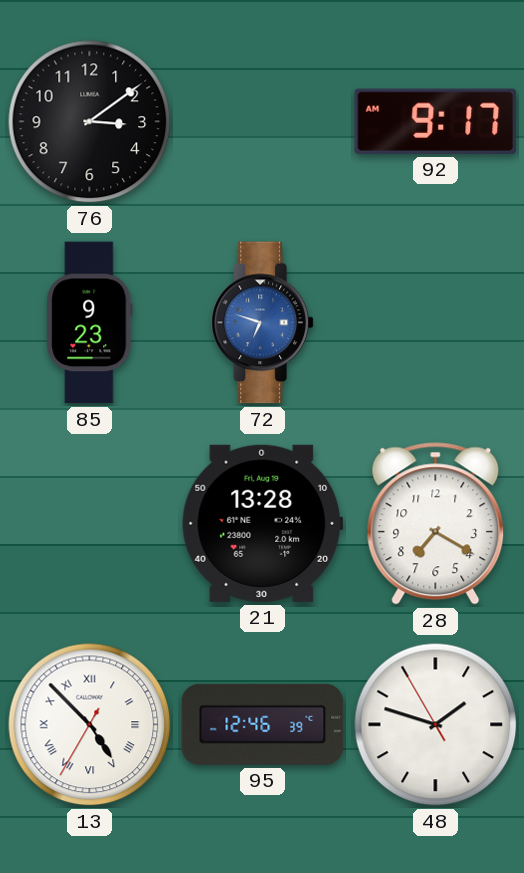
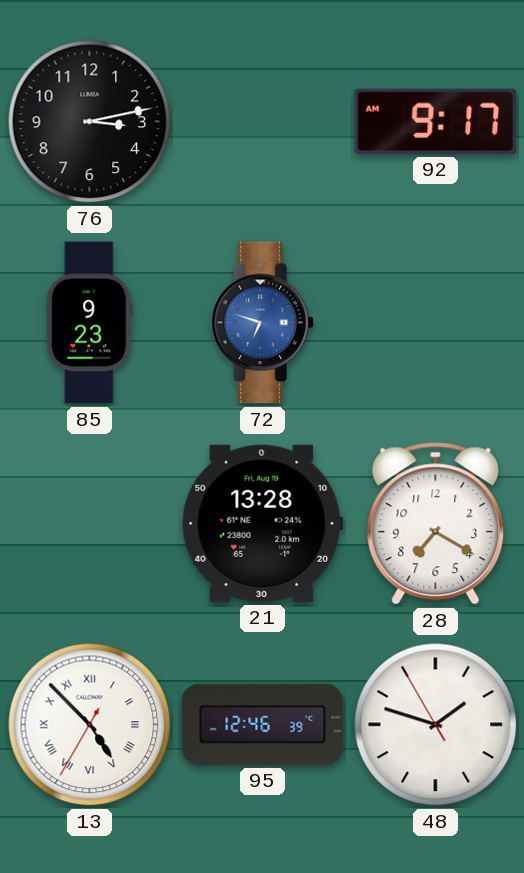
76: 3:09 -> 3:13 (90, 122)
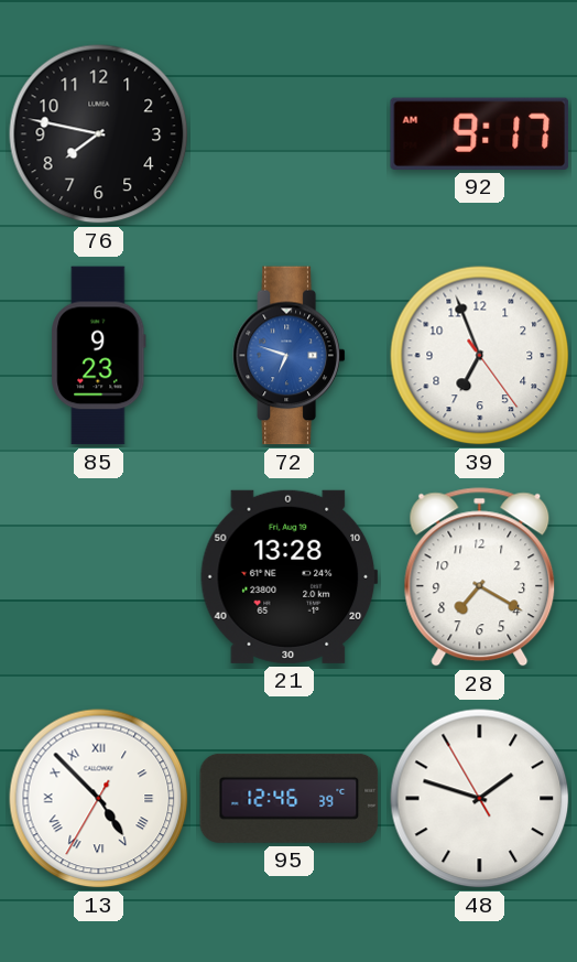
76: 3:13 -> 7:47 (99, 134)
39: none -> 6:56 (480, 356)
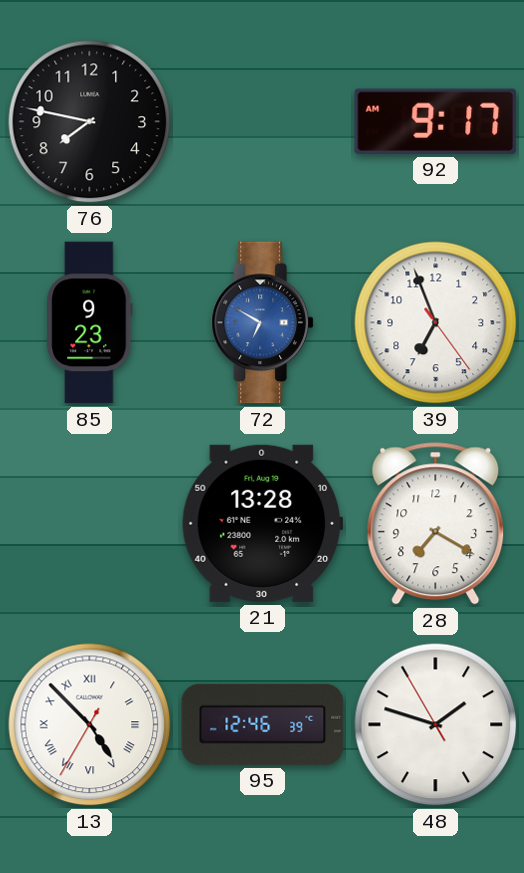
72: 6:48 -> 6:50 (263, 323)
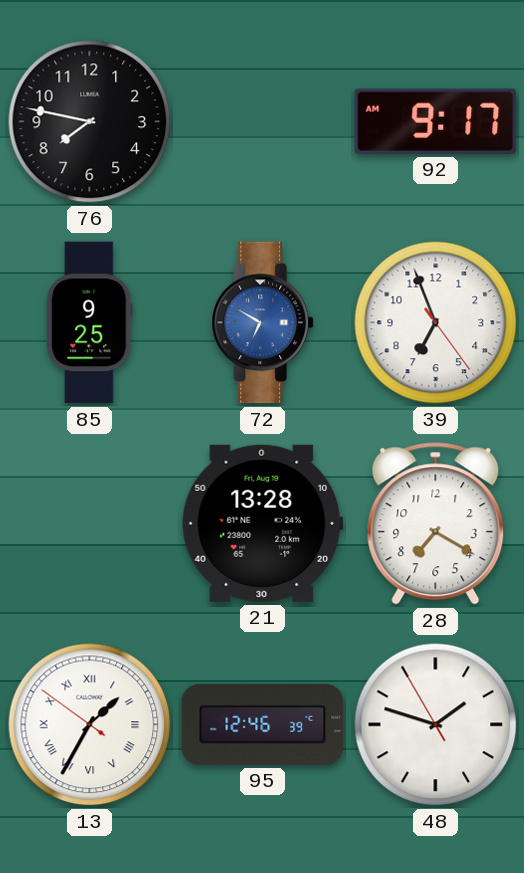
85: 9:23 -> 9:25 (90, 323)
13: 4:52 -> 1:34 (90, 725)
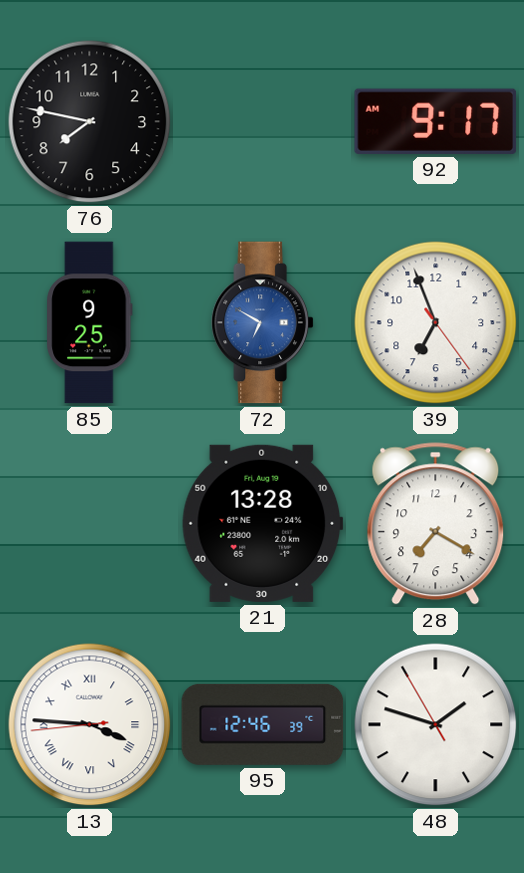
13: 1:34 -> 3:45 (90, 725)
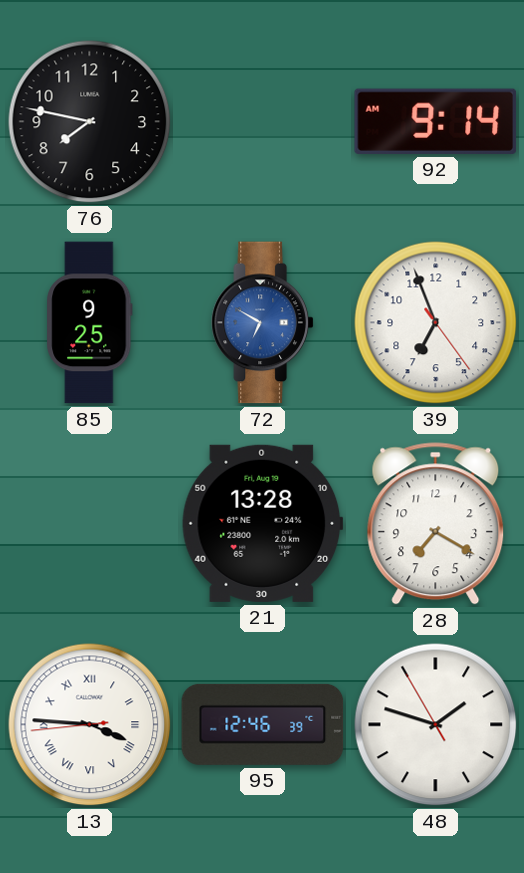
92: 9:17 -> 9:14 (436, 121)
